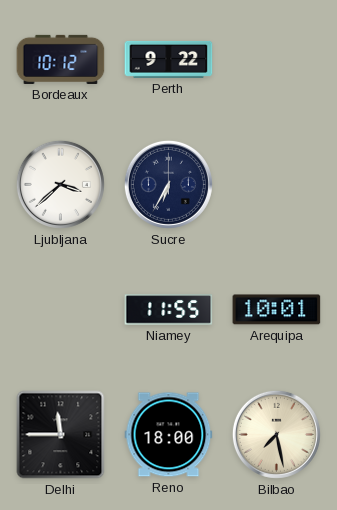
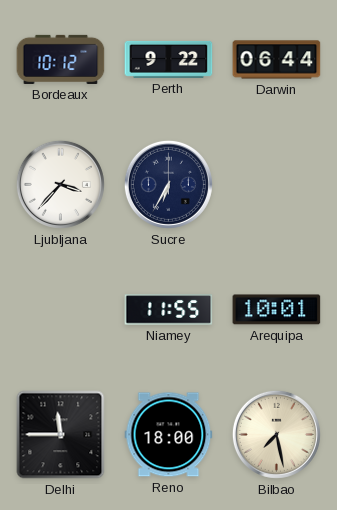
Darwin: none -> 06:44 (277, 60)
Ljubljana: 3:38 -> 3:37 (60, 184)
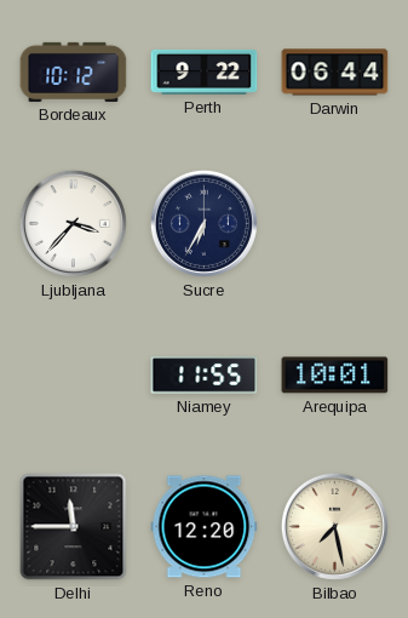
Reno: 18:00 -> 12:20 (205, 527)
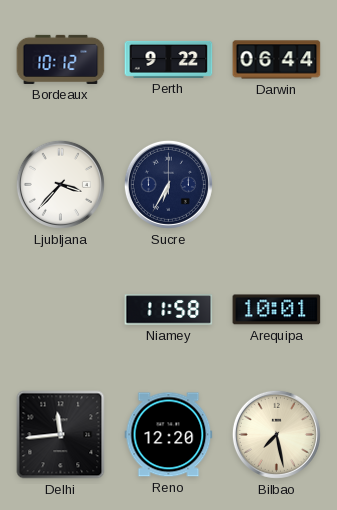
Niamey: 11:55 -> 11:58 (169, 310)
Delhi: 11:45 -> 11:44 (61, 435)
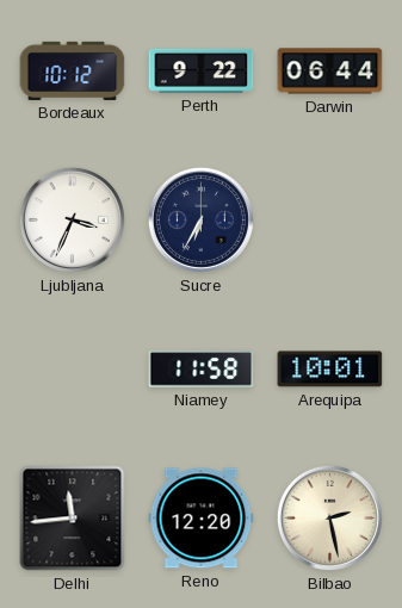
Ljubljana: 3:37 -> 3:34 (72, 219)
Bilbao: 7:28 -> 2:28 (329, 517)
